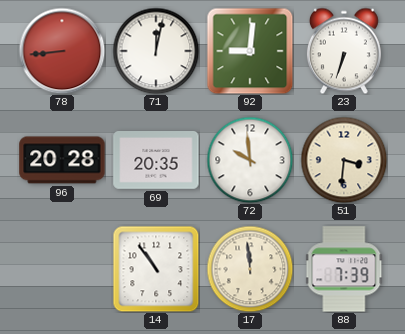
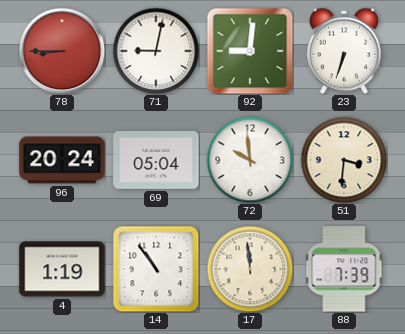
78: 8:44 -> 8:45 (62, 51)
71: 12:02 -> 9:02 (156, 51)
96: 20:28 -> 20:24 (62, 160)
69: 20:35 -> 05:04 (156, 161)
4: none -> 1:19 (62, 269)
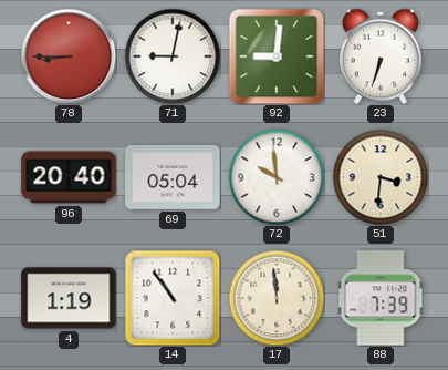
96: 20:24 -> 20:40 (69, 177)
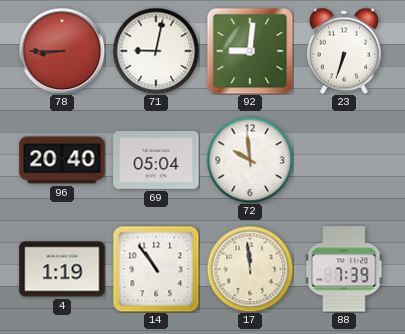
51: 3:31 -> none (381, 177)
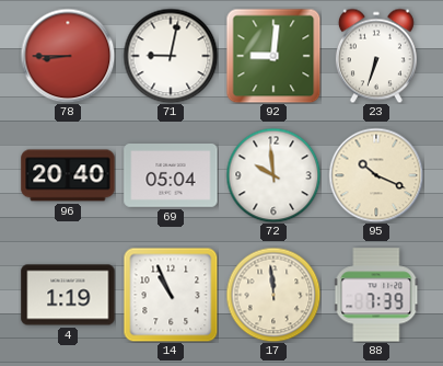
95: none -> 10:19 (376, 175)
14: 10:54 -> 10:56 (171, 295)
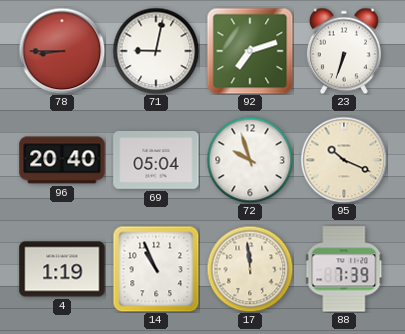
92: 9:01 -> 7:12 (250, 51)
72: 9:59 -> 9:57 (250, 160)
